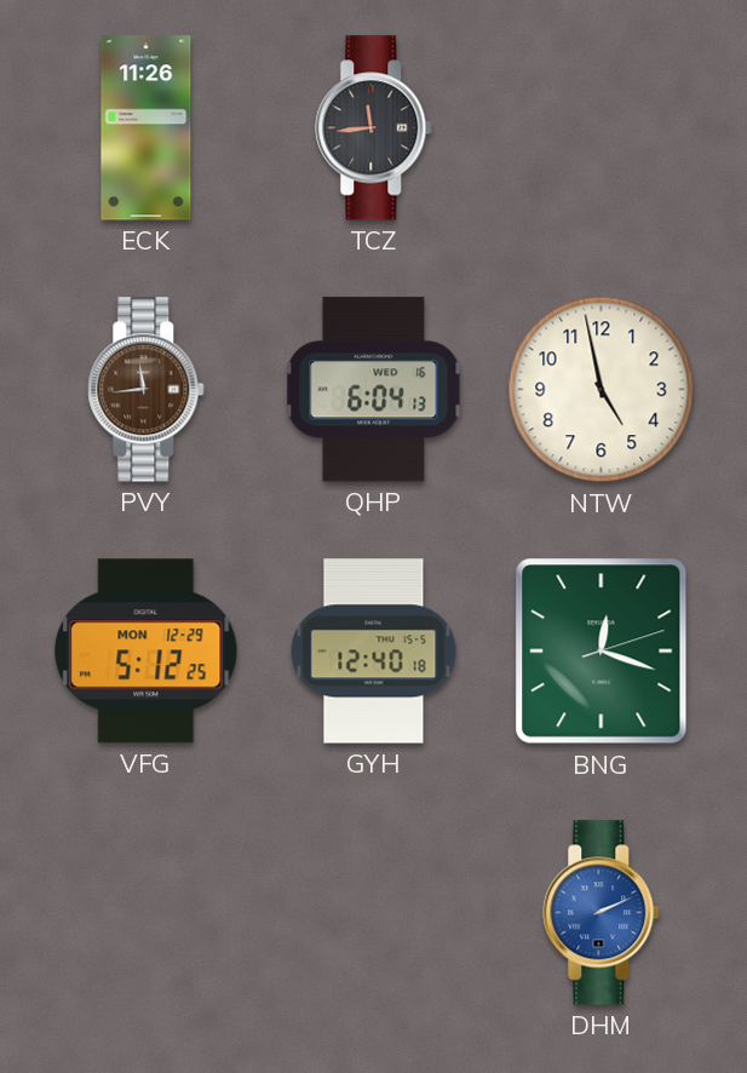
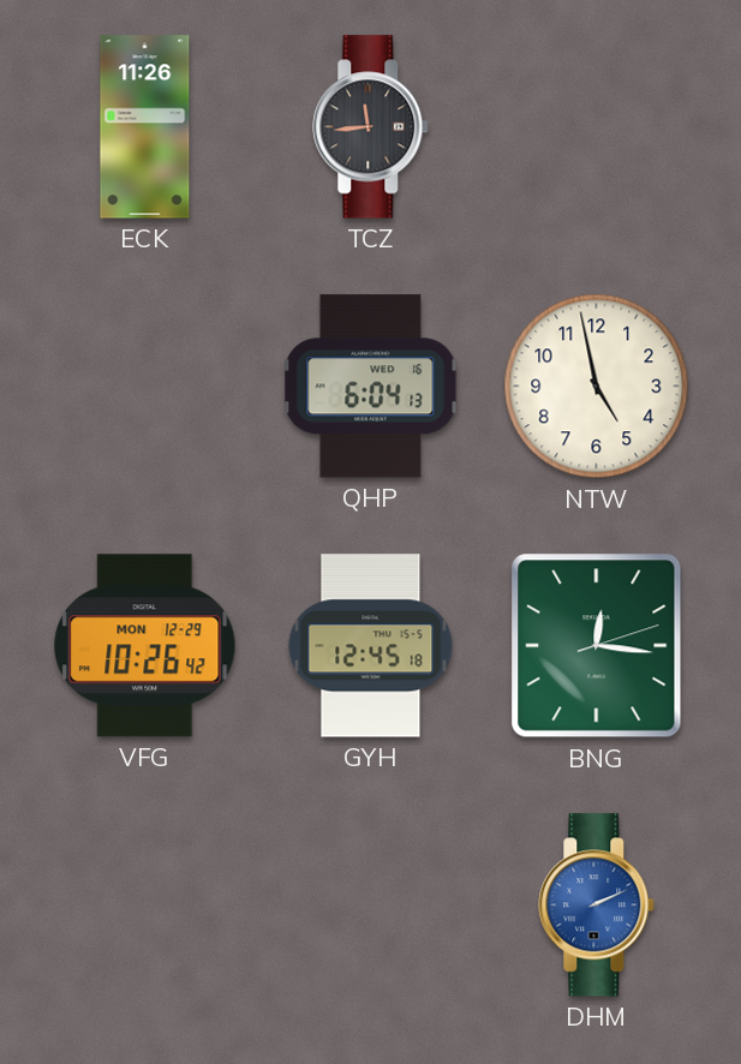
PVY: 11:44 -> none (146, 390)
VFG: 5:12 -> 10:26 (145, 646)
GYH: 12:40 -> 12:45 (371, 646)
BNG: 12:18 -> 12:16 (597, 646)
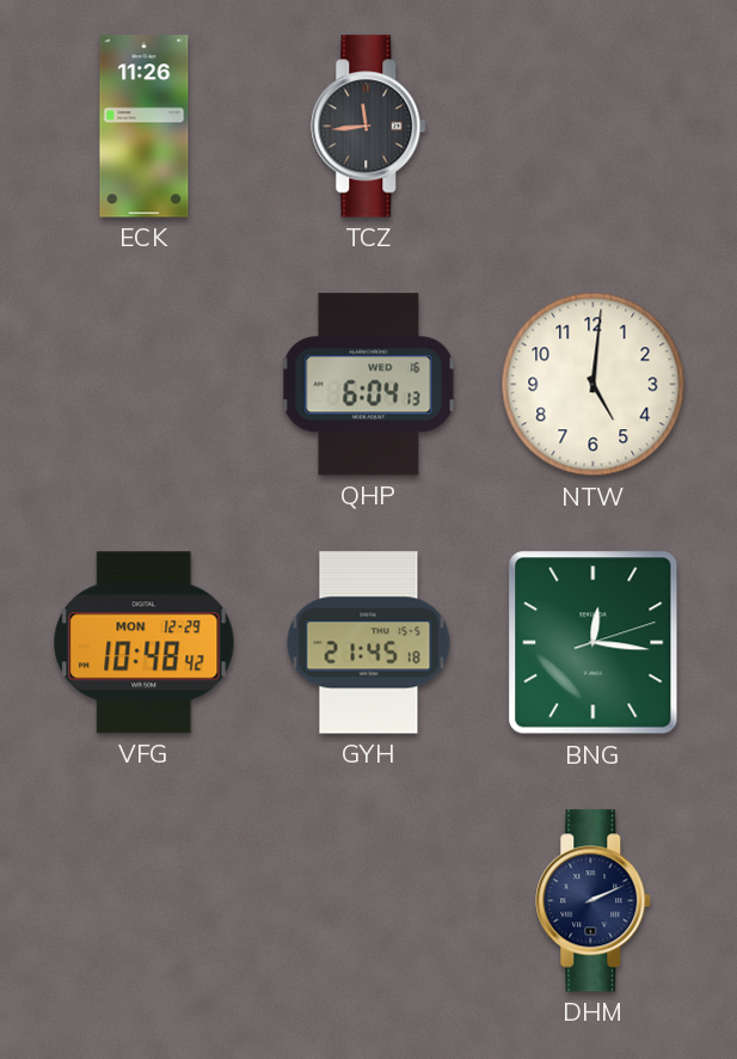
NTW: 4:58 -> 5:01 (594, 385)
VFG: 10:26 -> 10:48 (145, 643)
GYH: 12:45 -> 21:45 (369, 643)
DHM dial: blue -> navy (594, 901)
